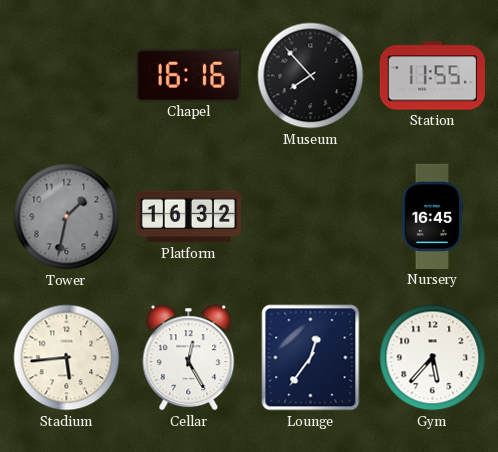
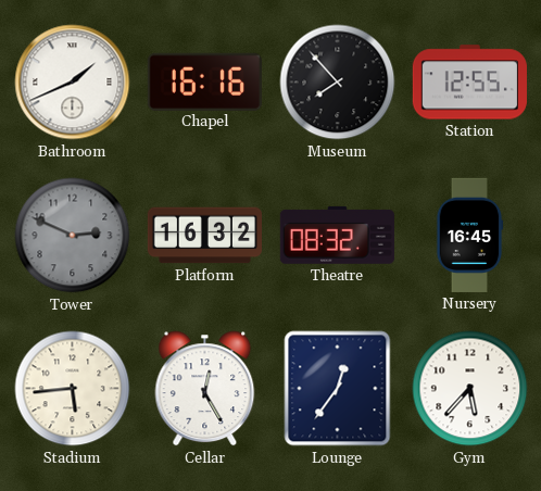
Bathroom: none -> 1:41 (73, 83)
Station: 11:55 -> 12:55 (469, 83)
Tower: 1:32 -> 2:49 (73, 236)
Theatre: none -> 08:32 (337, 235)
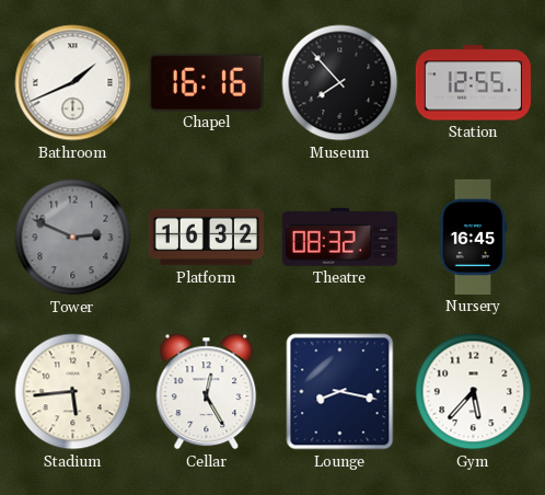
Lounge: 12:36 -> 8:17 (340, 392)
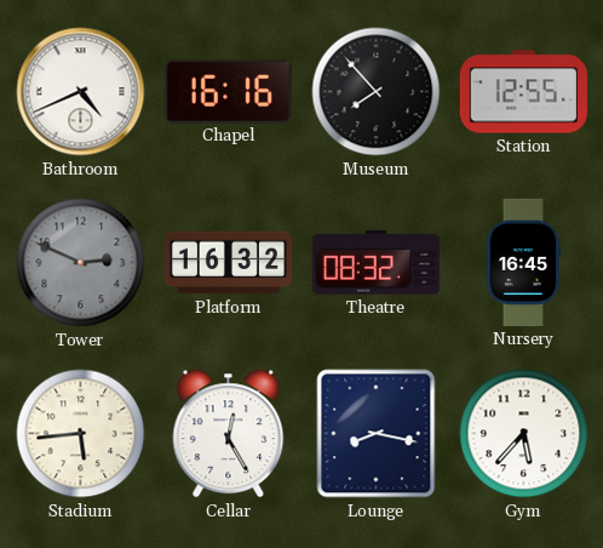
Bathroom: 1:41 -> 4:41 (81, 92)
